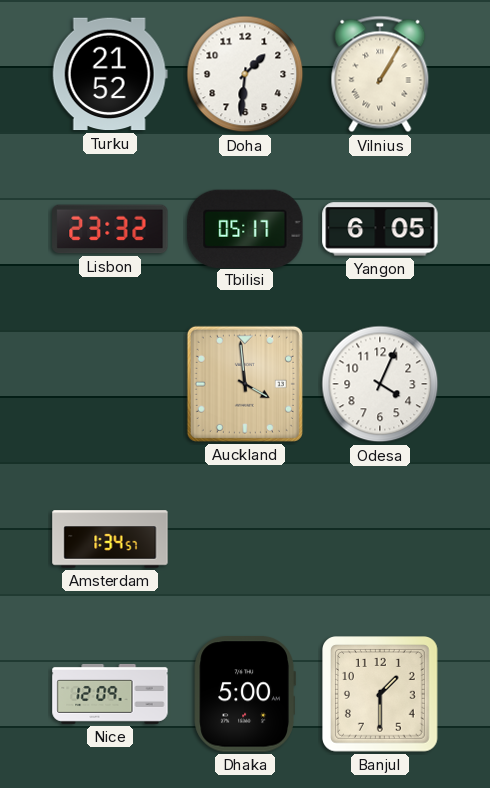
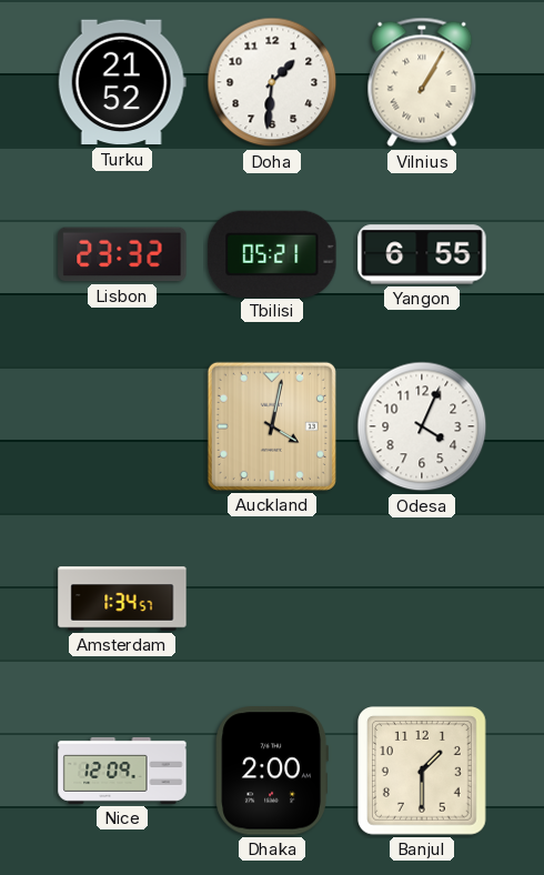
Tbilisi: 05:17 -> 05:21 (272, 253)
Yangon: 6:05 -> 6:55 (422, 254)
Auckland: 3:59 -> 4:02 (272, 426)
Dhaka: 5:00 -> 2:00 (272, 771)
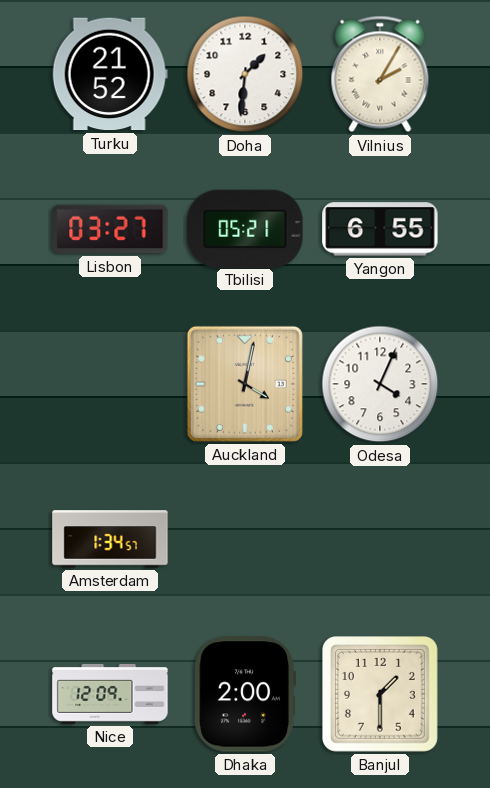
Vilnius: 1:05 -> 2:05 (380, 74)
Lisbon: 23:32 -> 03:27 (110, 229)
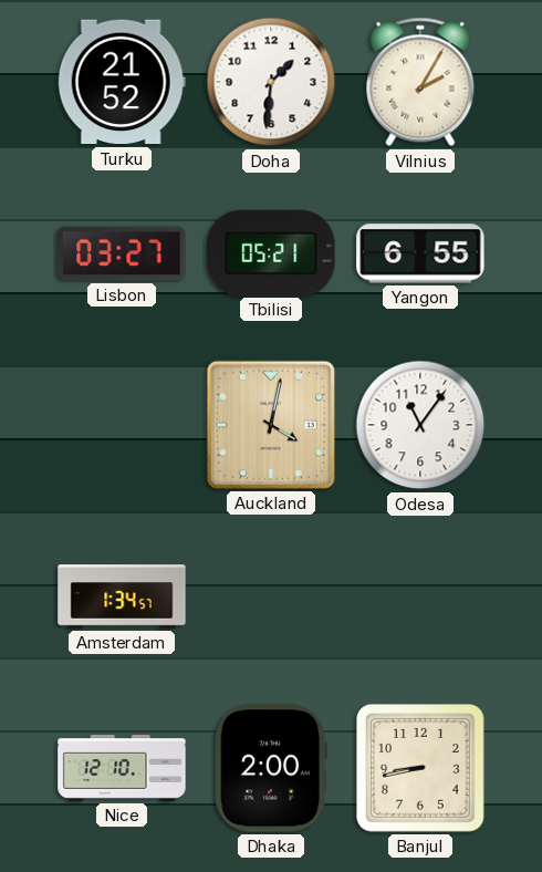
Odesa: 4:04 -> 11:06 (420, 425)
Nice: 12:09 -> 12:10 (122, 768)
Banjul: 1:30 -> 8:43 (421, 769)
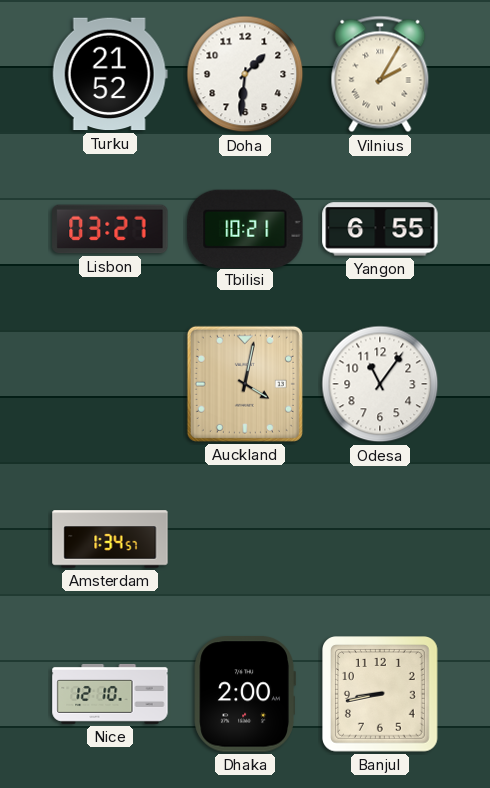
Tbilisi: 05:21 -> 10:21 (245, 228)
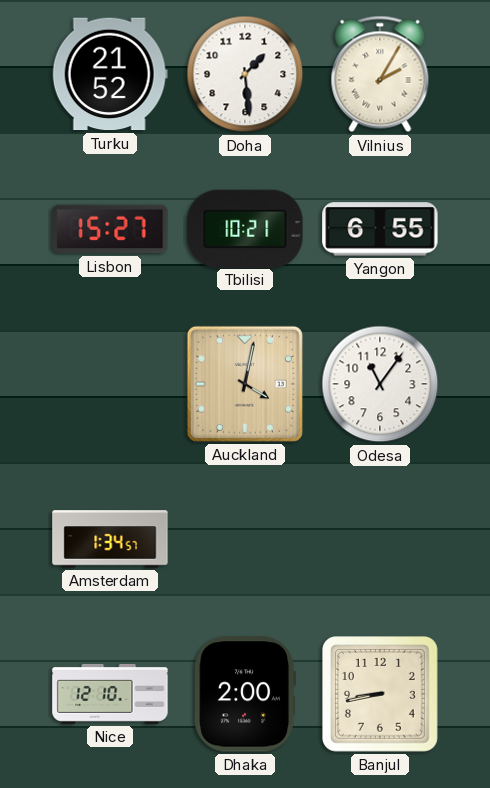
Doha: 1:31 -> 1:29 (245, 74)
Lisbon: 03:27 -> 15:27 (110, 229)
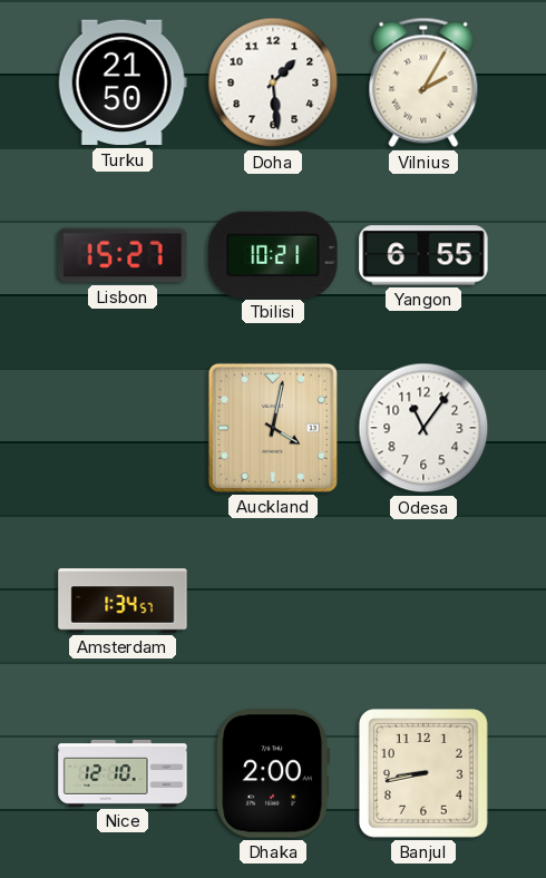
Turku: 21:52 -> 21:50 (123, 82)
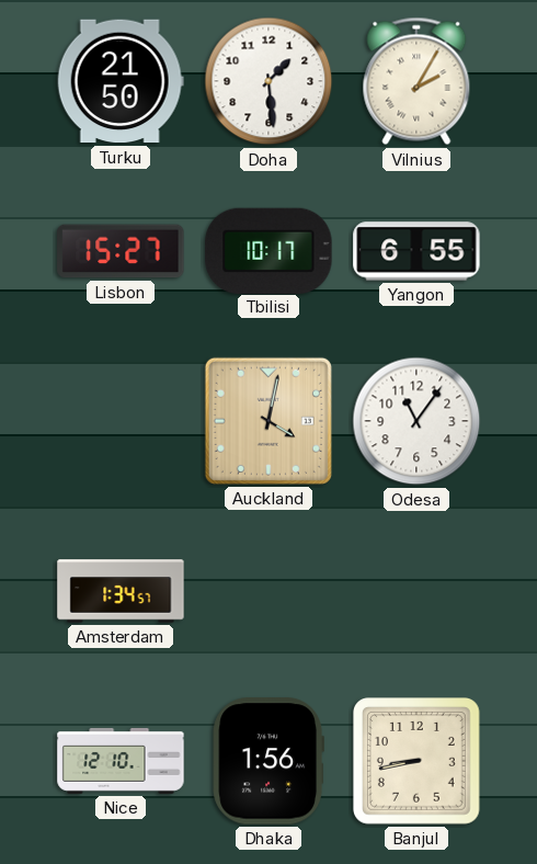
Tbilisi: 10:21 -> 10:17 (268, 250)
Dhaka: 2:00 -> 1:56 (268, 761)
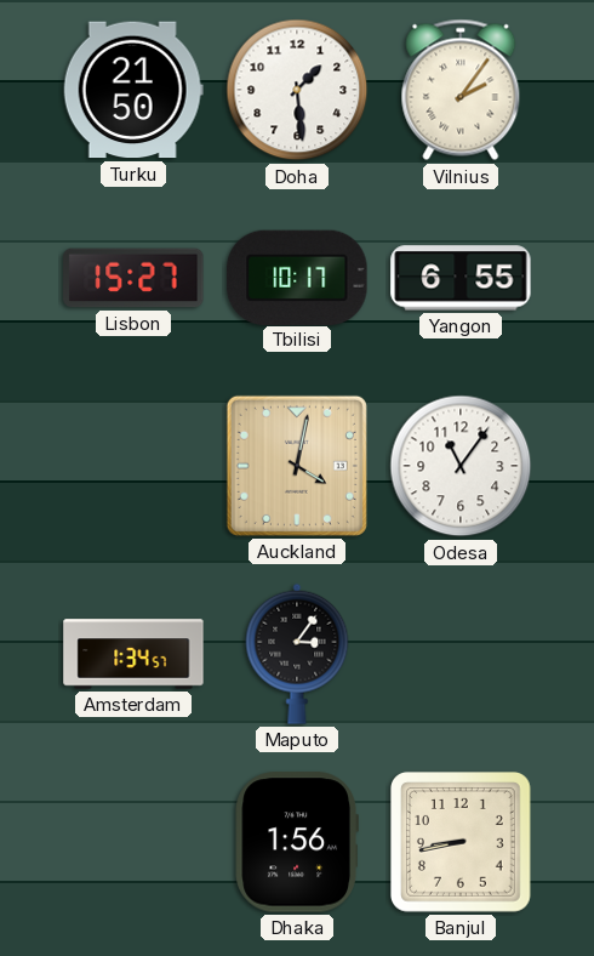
Vilnius: 2:05 -> 2:06 (461, 90)
Maputo: none -> 3:06 (297, 654)
Nice: 12:10 -> none (121, 761)
